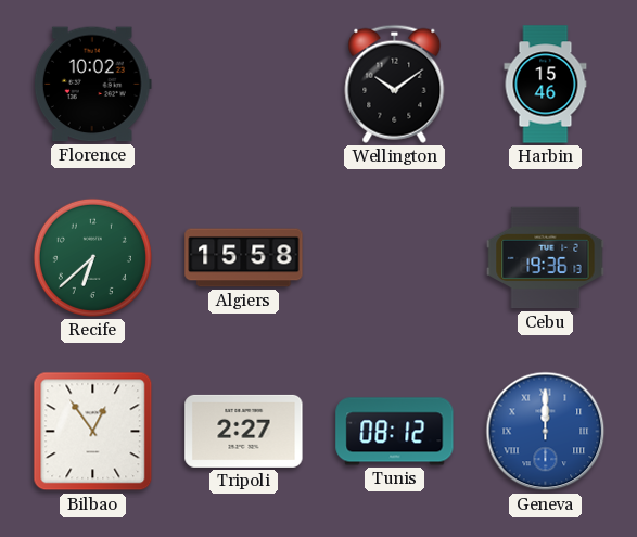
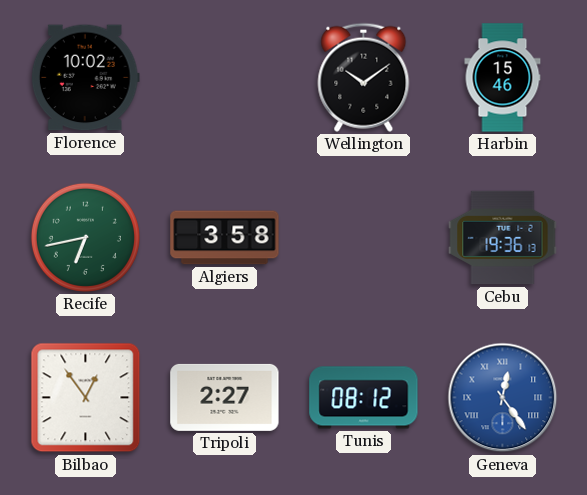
Recife: 6:38 -> 6:43 (85, 237)
Algiers: 15:58 -> 3:58 (225, 238)
Geneva: 12:00 -> 12:24 (503, 398)
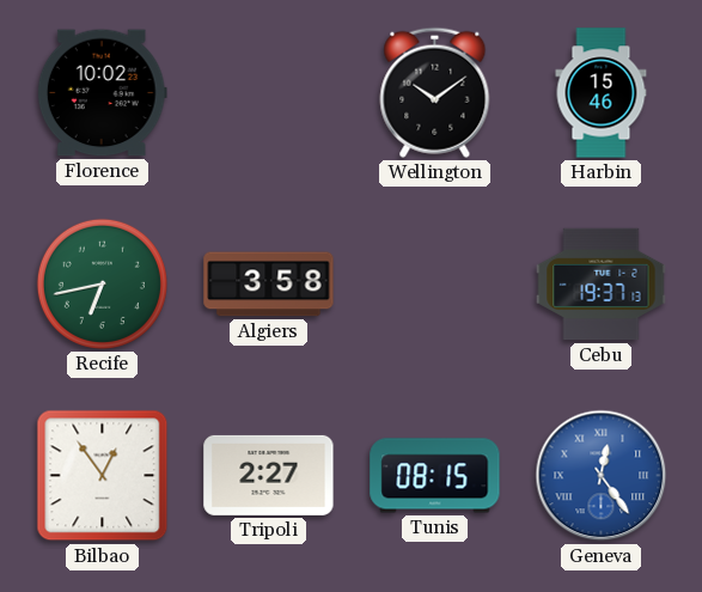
Cebu: 19:36 -> 19:37 (602, 285)
Tunis: 08:12 -> 08:15 (435, 476)
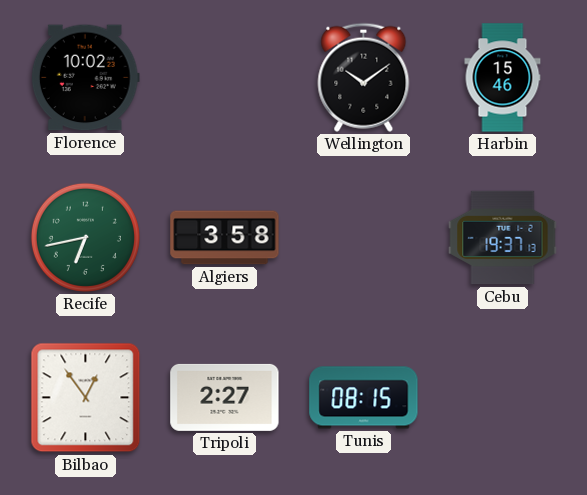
Geneva: 12:24 -> none (602, 476)
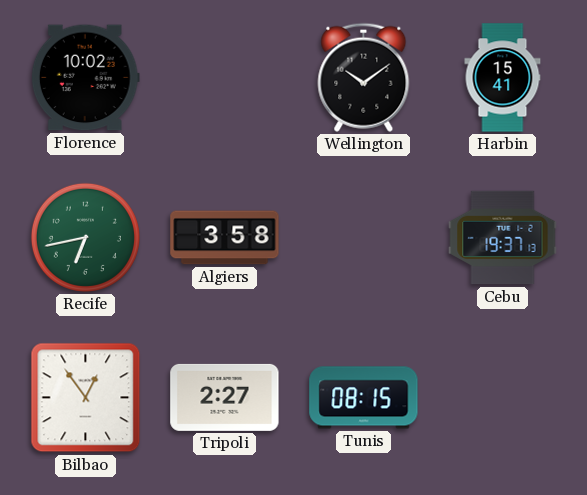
Harbin: 15:46 -> 15:41 (503, 78)
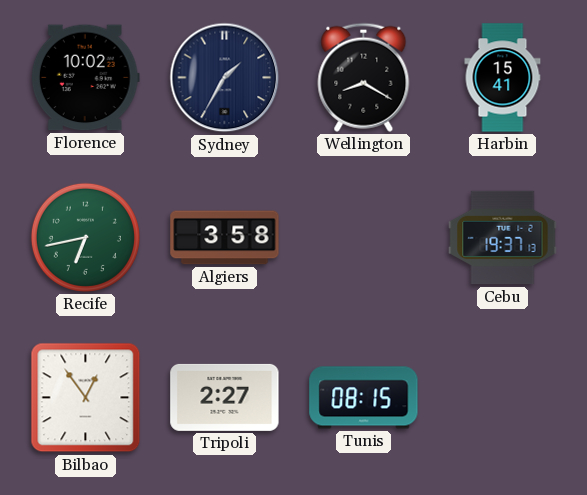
Sydney: none -> 1:35 (225, 78)
Wellington: 10:09 -> 8:20 (364, 77)
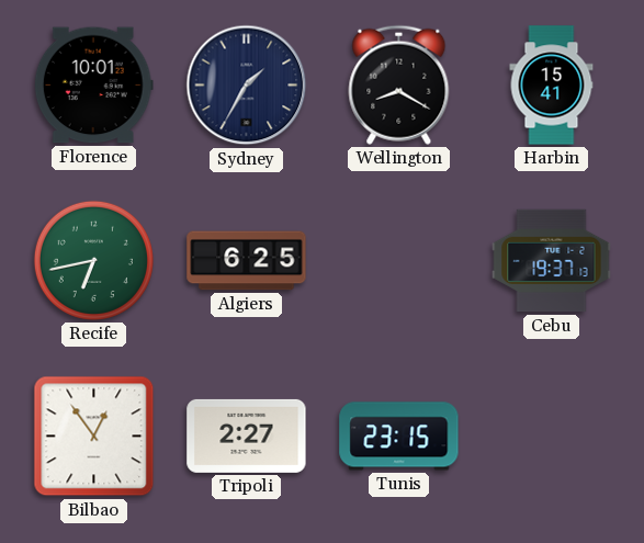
Florence: 10:02 -> 10:01 (93, 86)
Algiers: 3:58 -> 6:25 (247, 261)
Tunis: 08:15 -> 23:15 (399, 437)
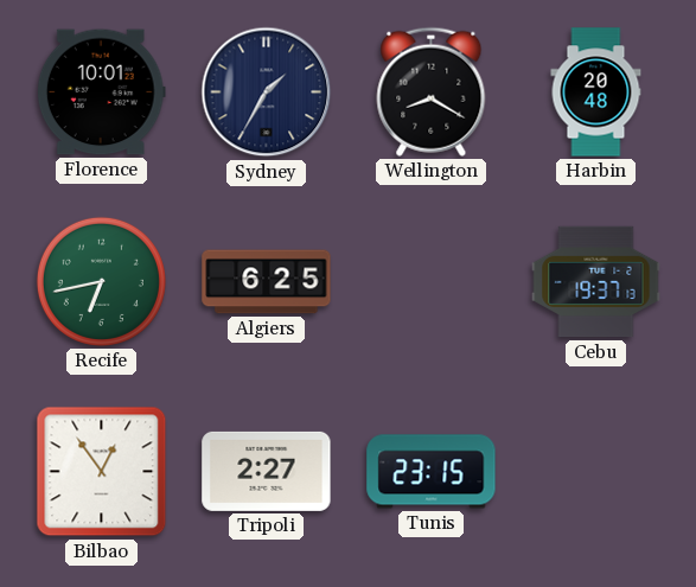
Harbin: 15:41 -> 20:48 (596, 92)
